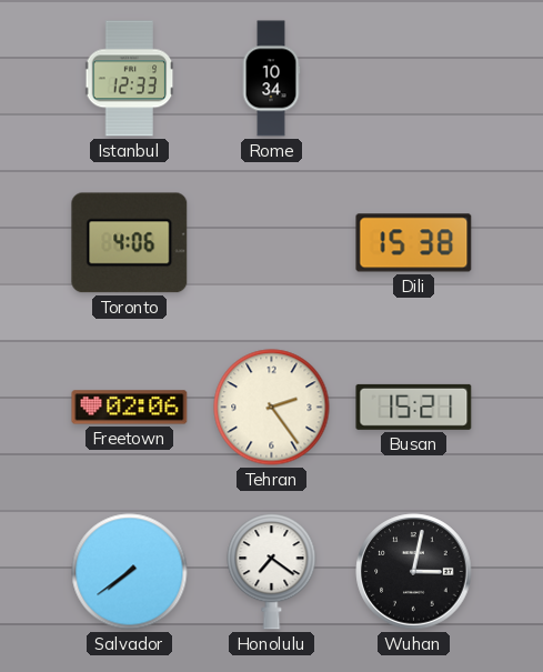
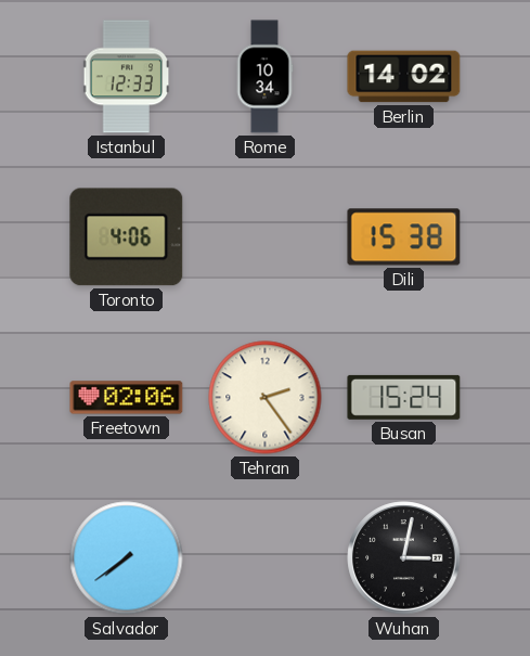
Berlin: none -> 14:02 (404, 77)
Busan: 15:21 -> 15:24 (404, 397)
Honolulu: 7:21 -> none (272, 572)
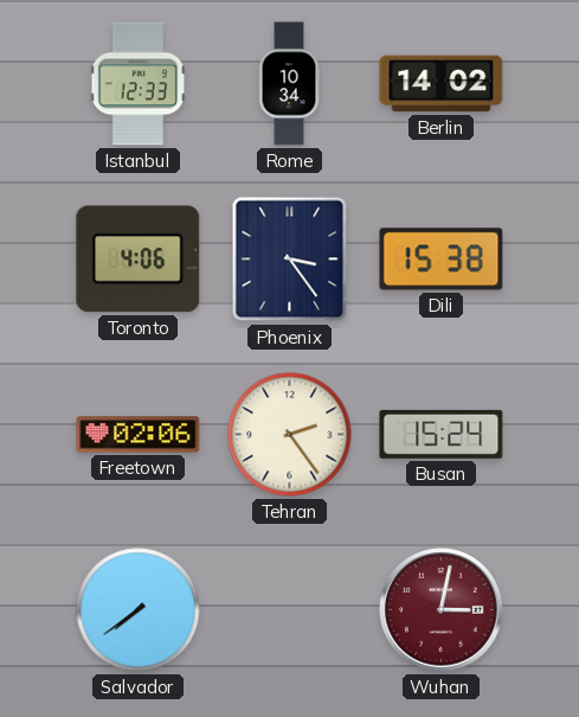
Phoenix: none -> 3:24 (290, 260)
Wuhan dial: black -> burgundy (442, 610)
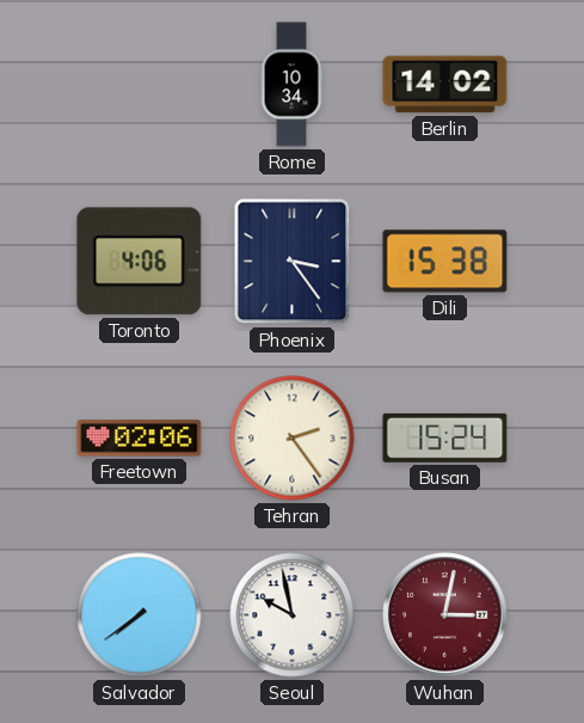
Istanbul: 12:33 -> none (139, 84)
Seoul: none -> 9:58 (293, 615)
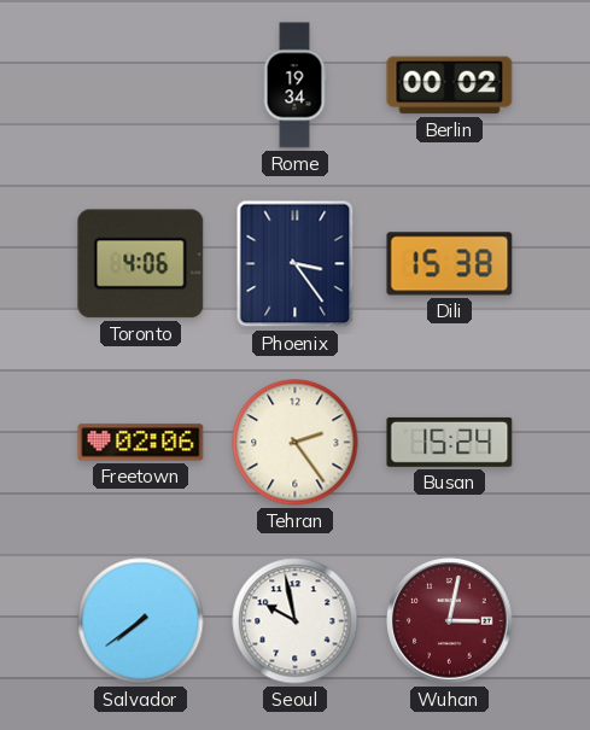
Rome: 10:34 -> 19:34 (294, 86)
Berlin: 14:02 -> 00:02 (450, 86)
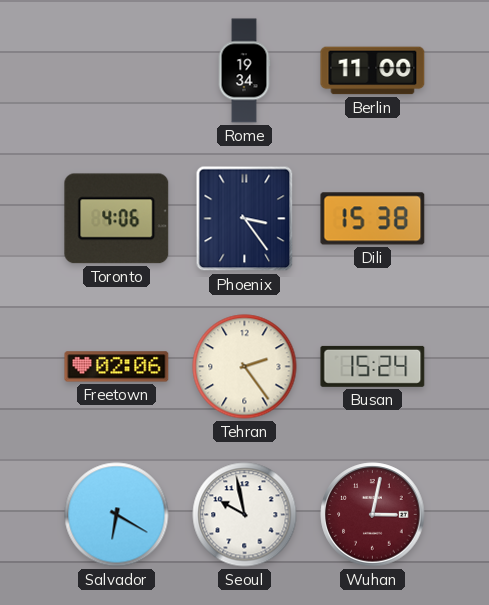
Berlin: 00:02 -> 11:00 (373, 71)
Salvador: 7:39 -> 6:20 (117, 515)
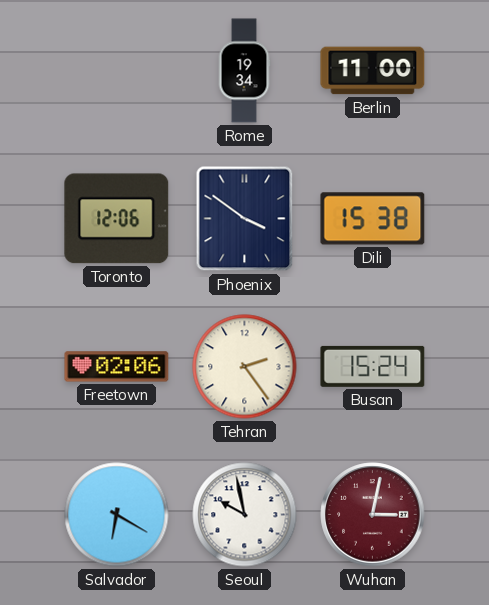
Toronto: 4:06 -> 12:06 (117, 219)
Phoenix: 3:24 -> 3:51 (245, 219)
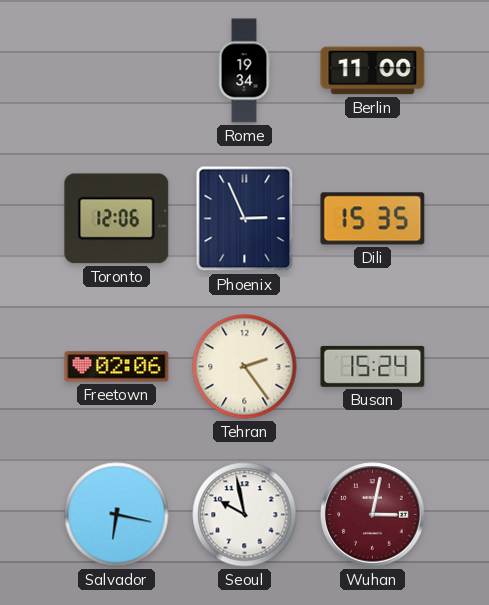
Phoenix: 3:51 -> 2:56 (245, 219)
Dili: 15:38 -> 15:35 (373, 219)
Salvador: 6:20 -> 6:17 (117, 515)
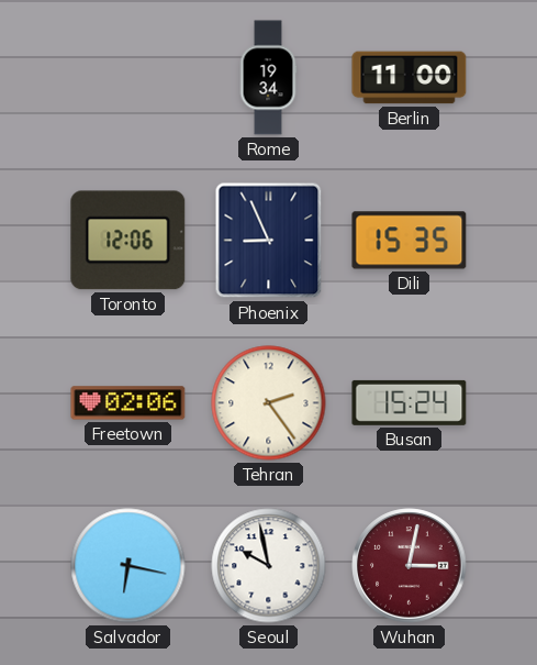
Phoenix: 2:56 -> 8:56 (269, 241)
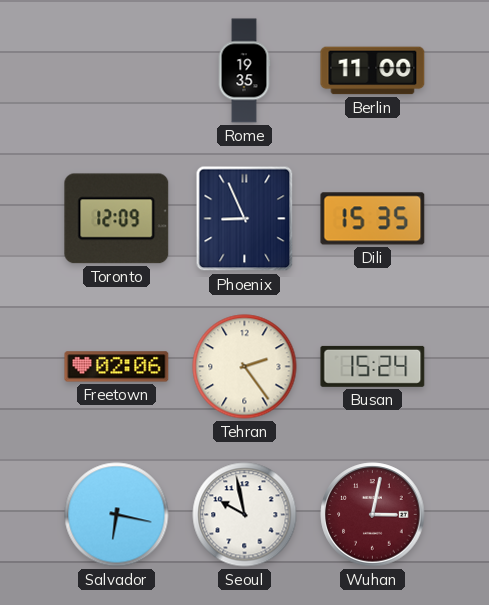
Rome: 19:34 -> 19:35 (244, 71)
Toronto: 12:06 -> 12:09 (117, 219)
